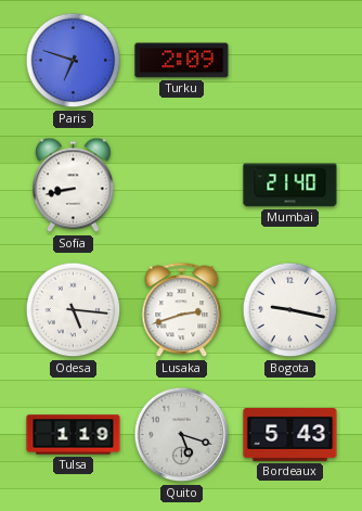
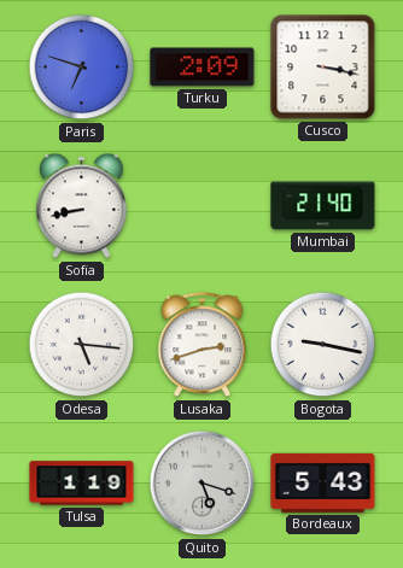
Cusco: none -> 3:17 (323, 68)
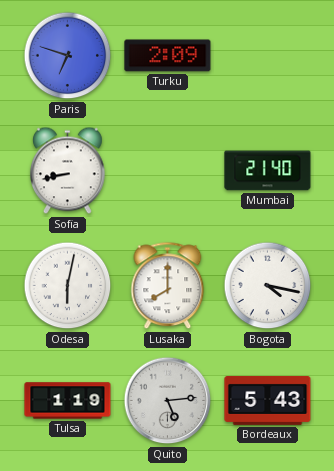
Cusco: 3:17 -> none (323, 68)
Odesa: 5:16 -> 6:02 (68, 286)
Lusaka: 2:42 -> 8:00 (168, 286)
Bogota: 9:17 -> 4:17 (268, 286)
Quito: 5:18 -> 5:14 (168, 401)
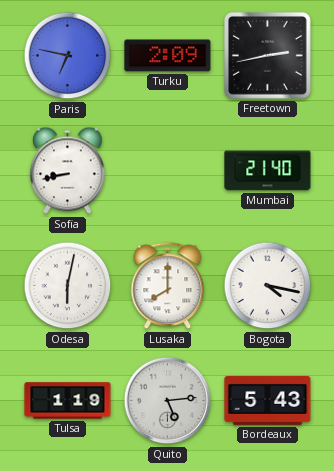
Paris: 6:48 -> 6:47 (68, 56)
Freetown: none -> 2:43 (268, 56)
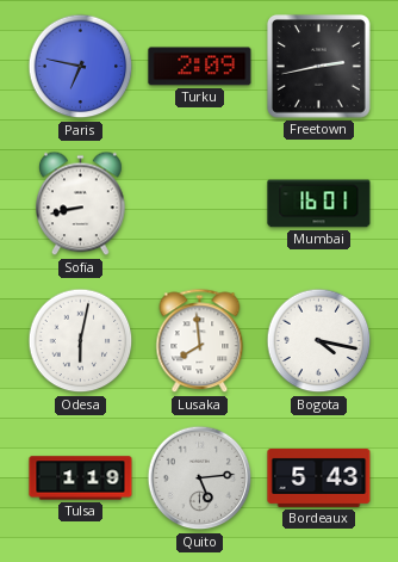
Mumbai: 21:40 -> 16:01 (319, 204)
Lusaka: 8:00 -> 7:59 (200, 341)
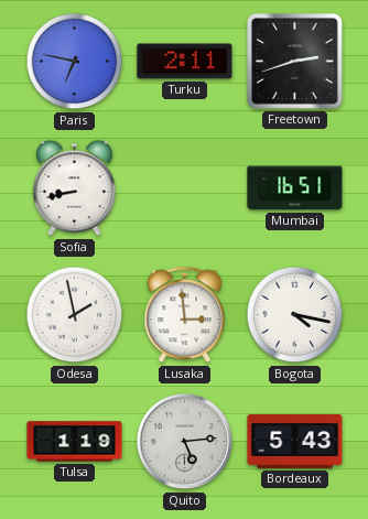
Turku: 2:09 -> 2:11 (185, 62)
Freetown: 2:43 -> 2:42 (295, 62)
Mumbai: 16:01 -> 16:51 (295, 188)
Odesa: 6:02 -> 1:58 (75, 315)
Lusaka: 7:59 -> 2:59 (185, 315)
